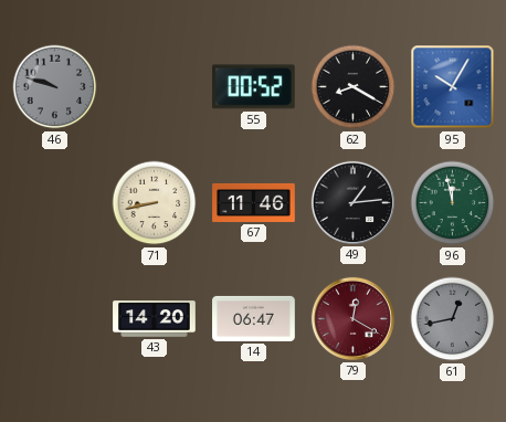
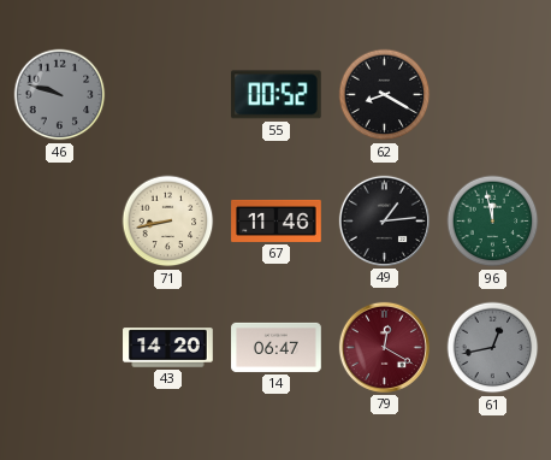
95: 10:05 -> none (453, 87)
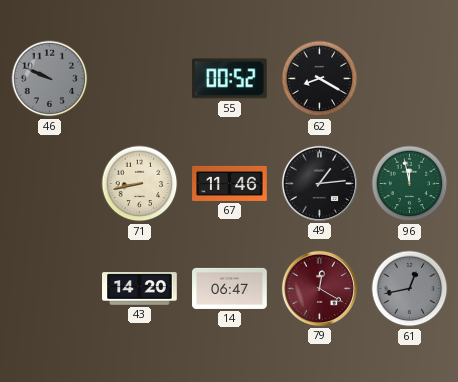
46: 9:48 -> 9:49 (50, 79)
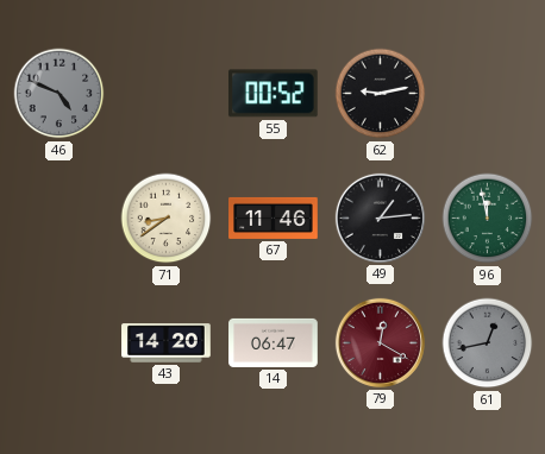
46: 9:49 -> 4:49 (59, 94)
62: 8:20 -> 9:13 (381, 94)
71: 8:43 -> 8:39 (167, 219)
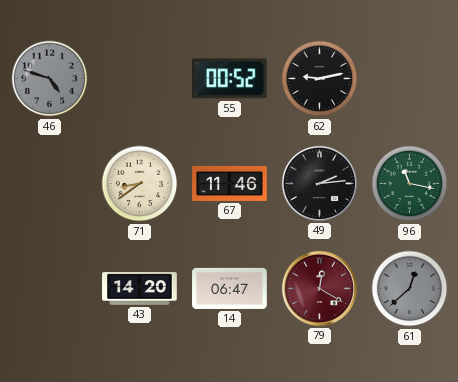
46: 4:49 -> 4:48 (50, 79)
49: 1:14 -> 2:14 (319, 183)
96: 11:58 -> 11:17 (410, 184)
61: 12:43 -> 12:38 (410, 289)
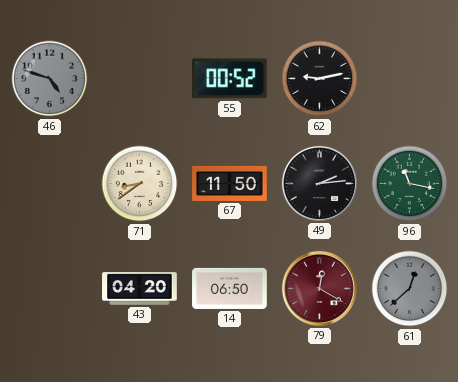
67: 11:46 -> 11:50 (230, 183)
43: 14:20 -> 04:20 (140, 289)
14: 06:47 -> 06:50 (230, 288)
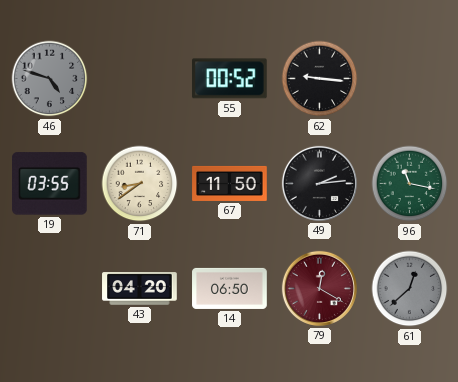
62: 9:13 -> 9:16 (320, 79)
19: none -> 03:55 (50, 184)
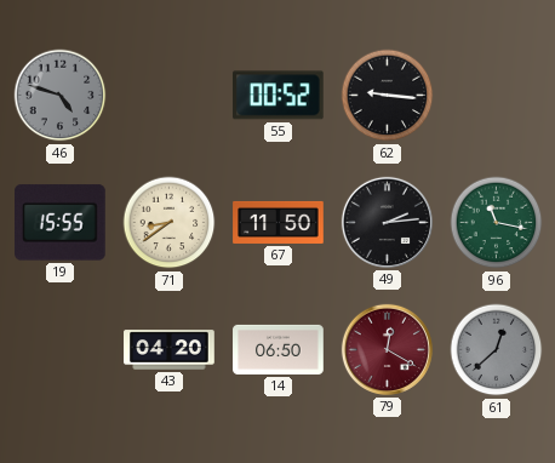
19: 03:55 -> 15:55 (61, 223)
